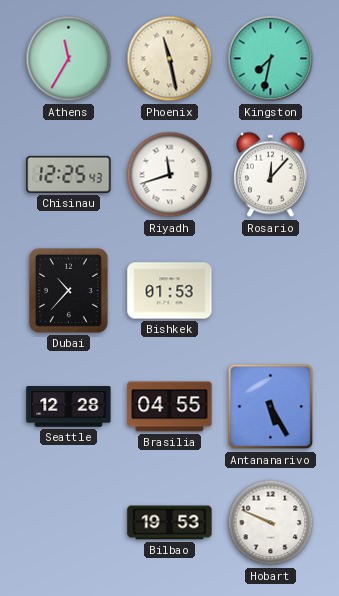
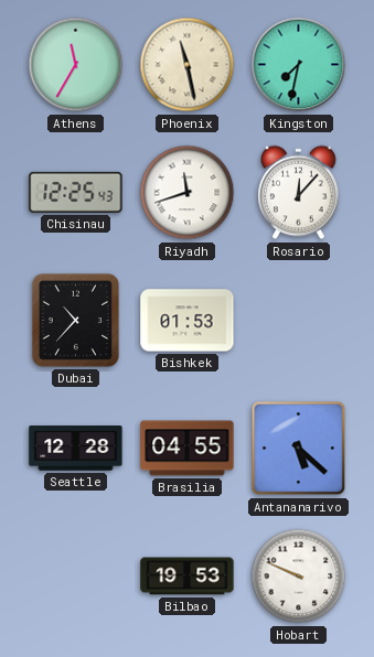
Antananarivo: 5:25 -> 5:22 (299, 449)
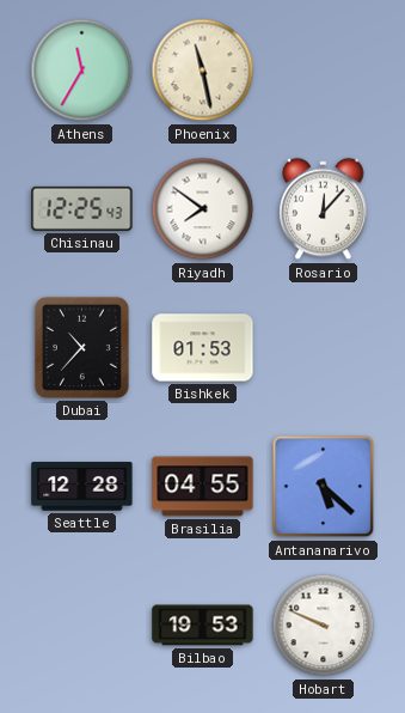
Kingston: 7:32 -> none (299, 65)
Riyadh: 11:42 -> 7:51 (203, 209)
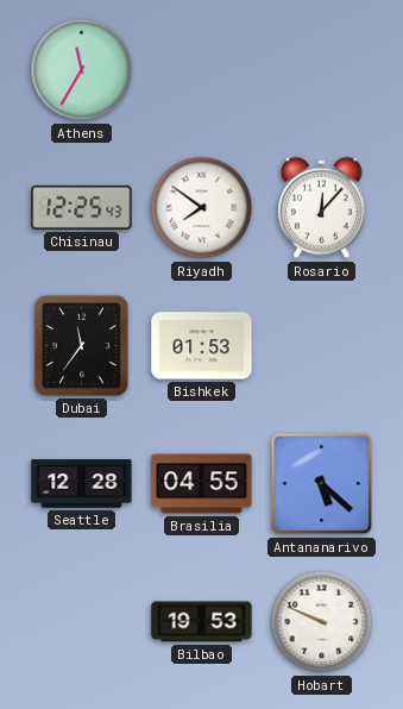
Phoenix: 11:28 -> none (203, 71)
Dubai: 10:37 -> 11:36 (81, 345)
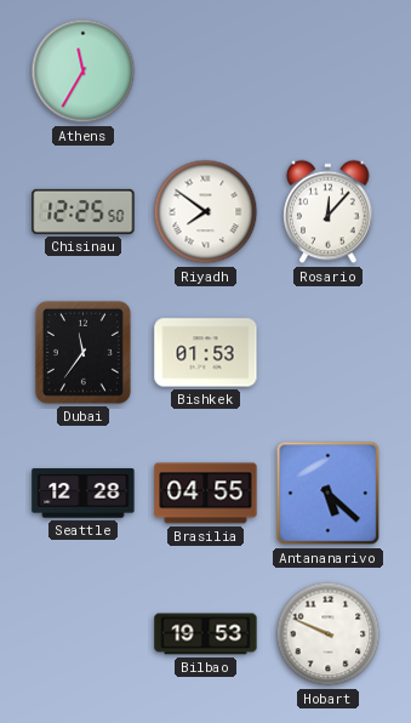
Chisinau: 12:25:43 -> 12:25:50 (84, 211)
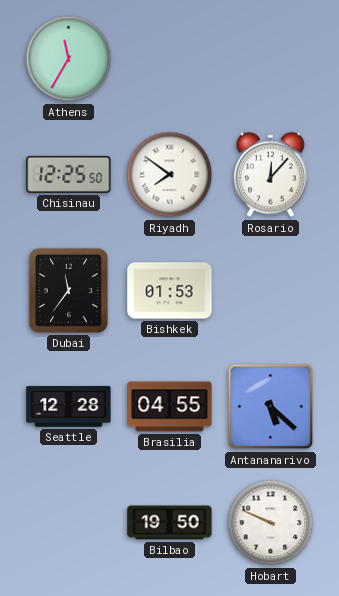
Bilbao: 19:53 -> 19:50 (170, 523)
